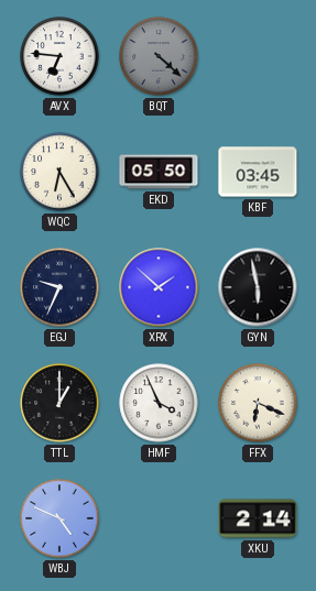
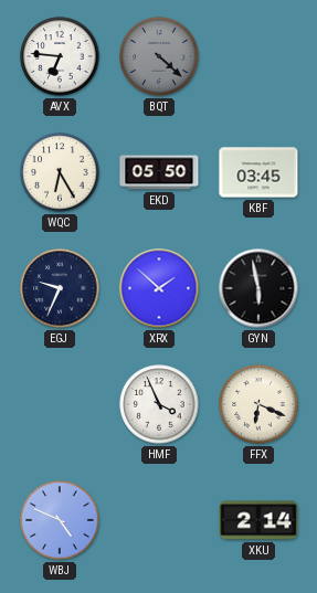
TTL: 1:00 -> none (59, 403)
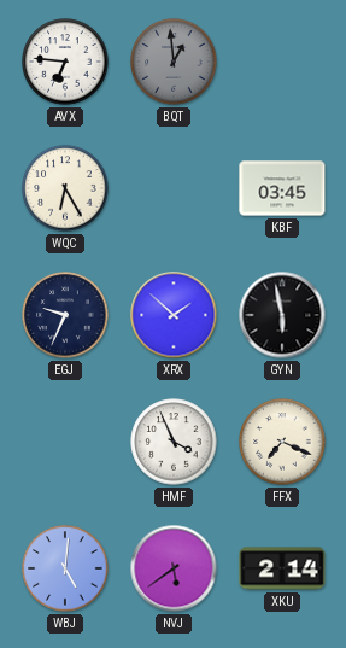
BQT: 4:22 -> 12:59 (174, 62)
EKD: 05:50 -> none (159, 172)
FFX: 6:19 -> 7:19 (282, 442)
WBJ: 4:49 -> 5:01 (65, 568)
NVJ: none -> 5:39 (174, 568)
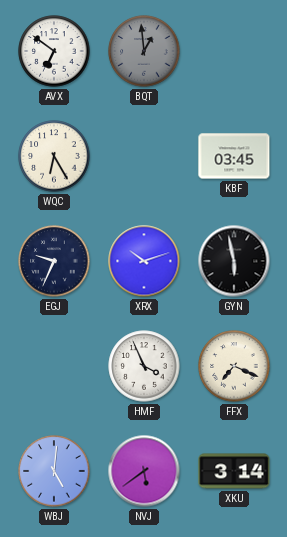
AVX: 6:46 -> 6:51 (54, 51)
XRX: 1:52 -> 10:12 (144, 261)
XKU: 2:14 -> 3:14 (234, 471)
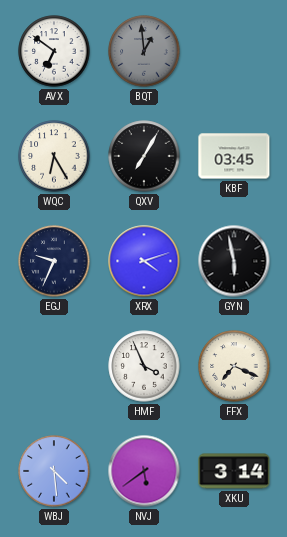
QXV: none -> 7:05 (144, 156)
XRX: 10:12 -> 4:12 (144, 261)
WBJ: 5:01 -> 4:29 (54, 471)
